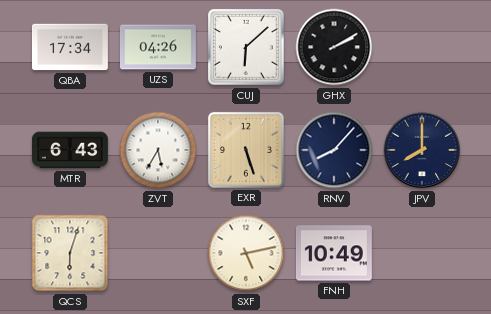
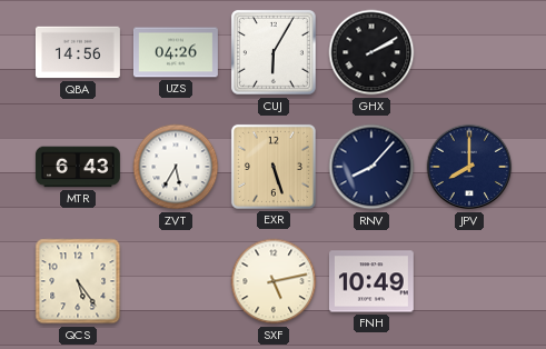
QBA: 17:34 -> 14:56 (78, 52)
CUJ: 6:08 -> 6:05 (275, 53)
QCS: 6:03 -> 5:24 (78, 281)
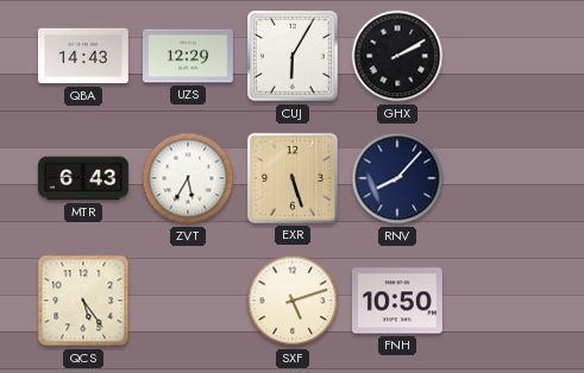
QBA: 14:56 -> 14:43 (83, 56)
UZS: 04:26 -> 12:29 (188, 56)
JPV: 8:00 -> none (469, 167)
SXF: 5:13 -> 5:12 (293, 301)
FNH: 10:49 -> 10:50 (397, 301)
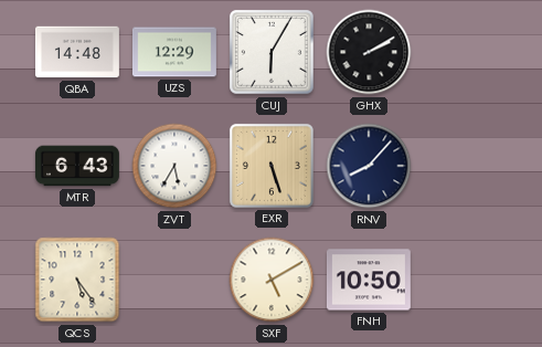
QBA: 14:43 -> 14:48 (77, 52)
SXF: 5:12 -> 5:10 (272, 280)
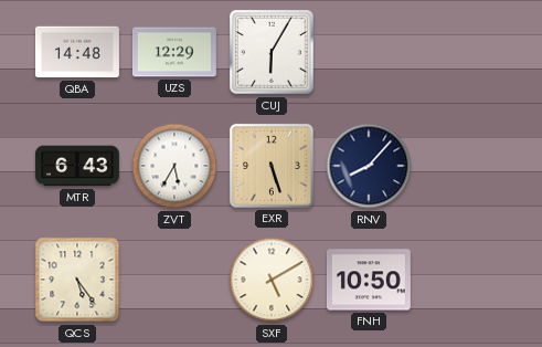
GHX: 2:10 -> none (369, 52)
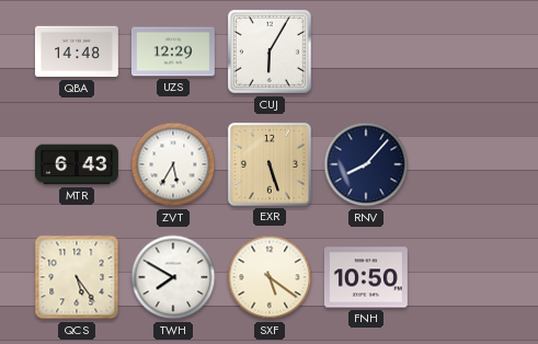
TWH: none -> 7:50 (173, 277)
SXF: 5:10 -> 5:21 (270, 277)
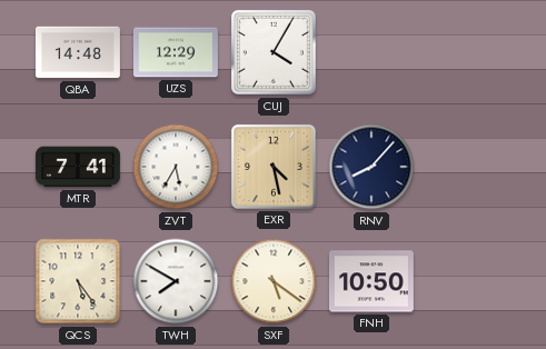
CUJ: 6:05 -> 4:05 (275, 53)
MTR: 6:43 -> 7:41 (78, 167)
EXR: 5:27 -> 4:28 (274, 167)
